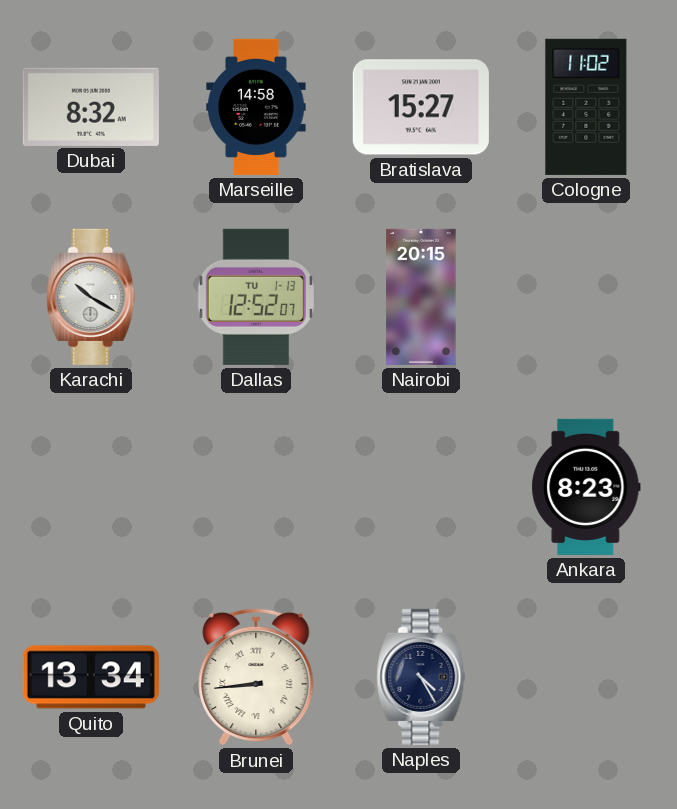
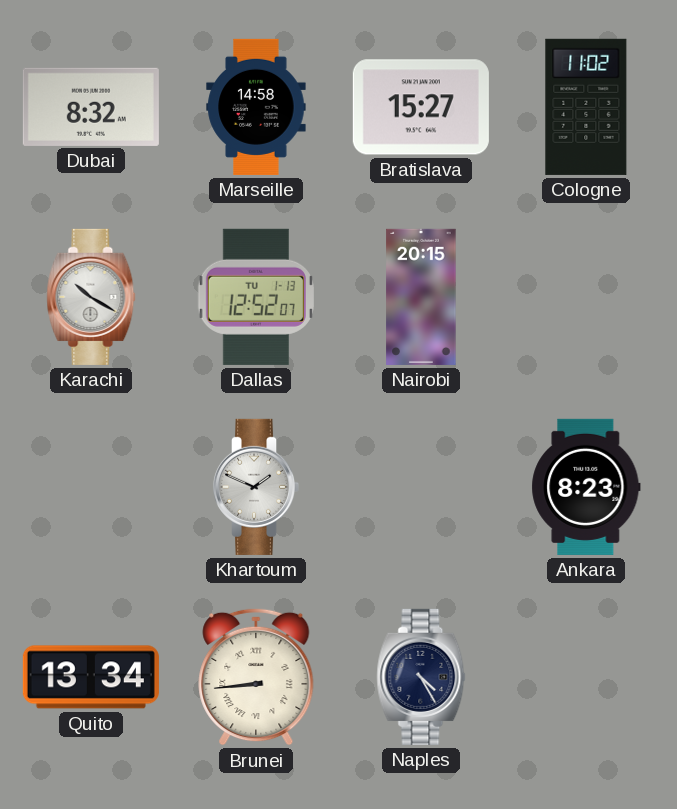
Khartoum: none -> 1:49 (256, 487)
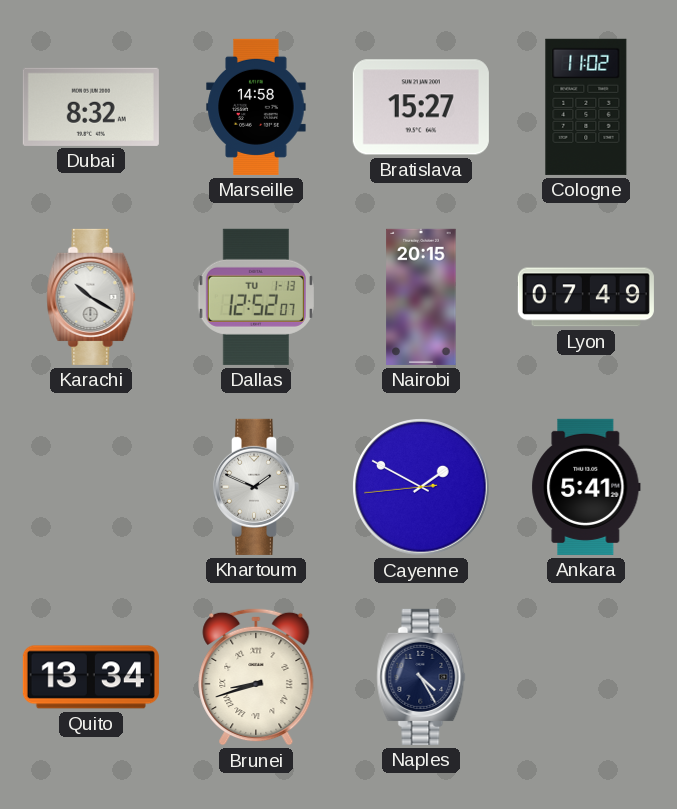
Lyon: none -> 07:49 (586, 297)
Cayenne: none -> 1:49 (421, 487)
Ankara: 8:23 -> 5:41 (586, 487)
Brunei: 8:44 -> 8:42 (256, 677)
